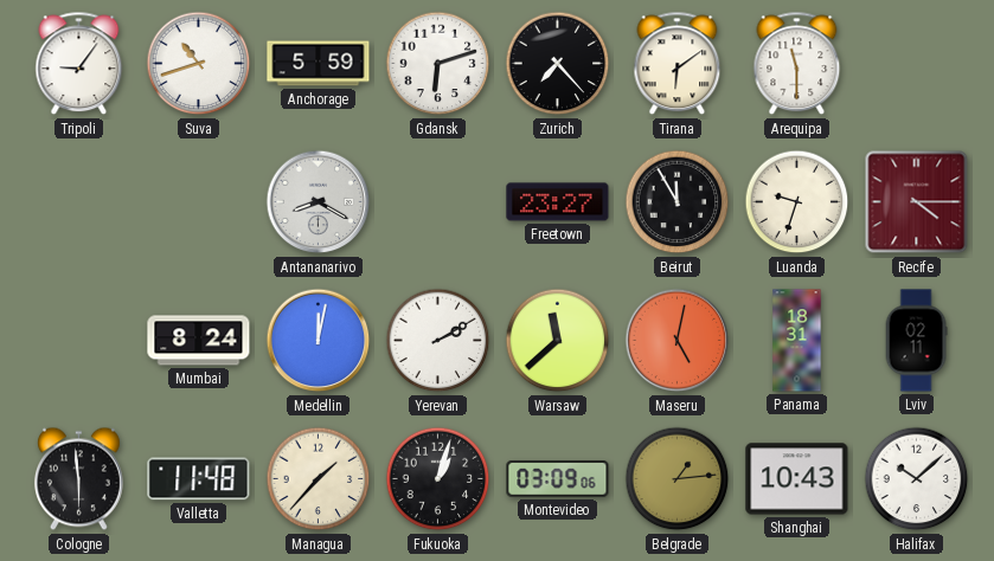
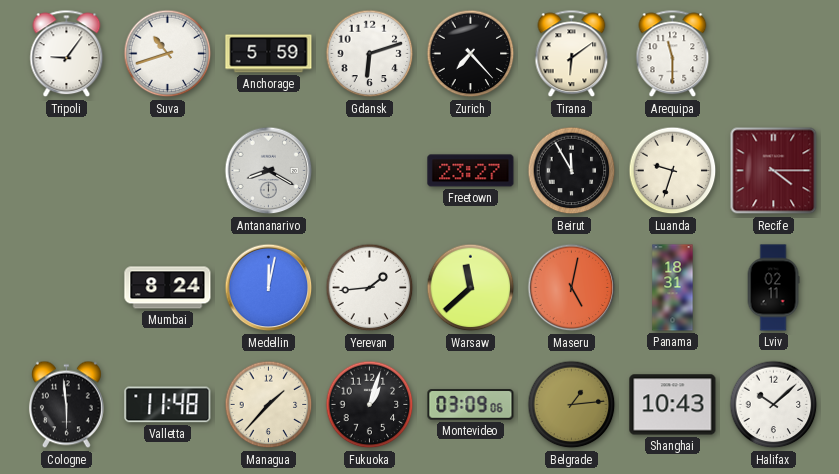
Yerevan: 2:10 -> 1:44 (370, 288)
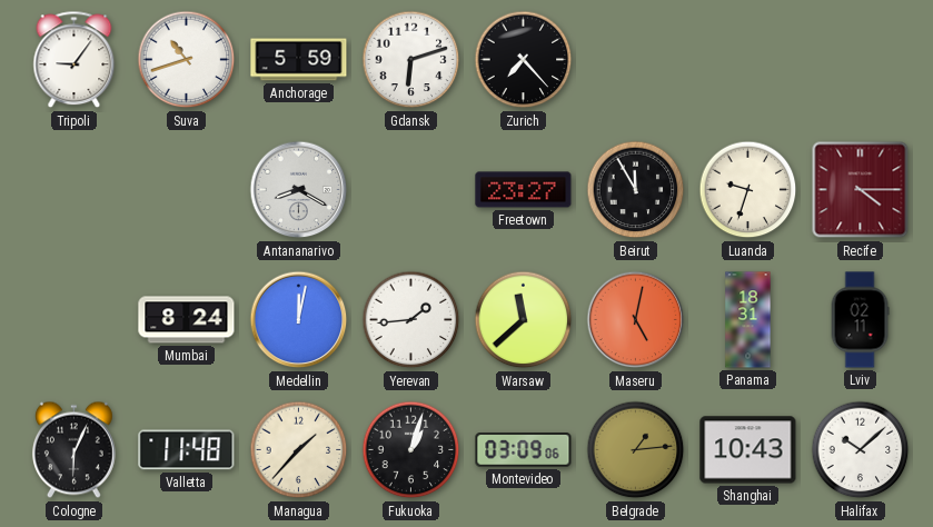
Tirana: 6:09 -> none (572, 54)
Arequipa: 11:30 -> none (673, 54)
Cologne: 5:59 -> 6:04 (73, 450)
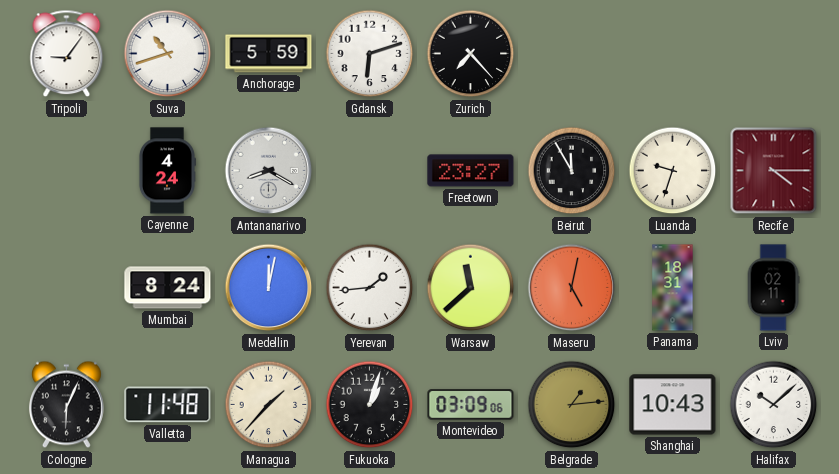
Cayenne: none -> 4:24 (167, 171)
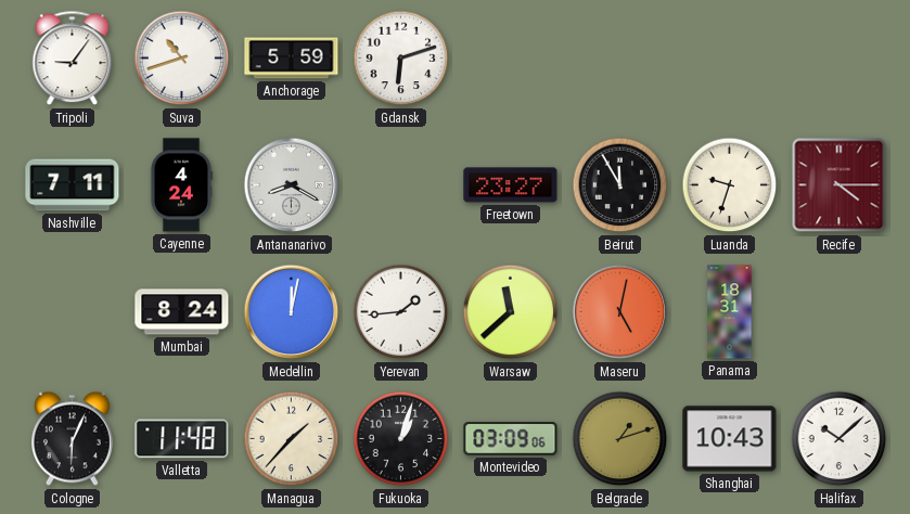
Zurich: 7:23 -> none (471, 54)
Nashville: none -> 7:11 (73, 185)
Lviv: 02:11 -> none (773, 288)
Belgrade: 1:14 -> 1:12 (620, 439)
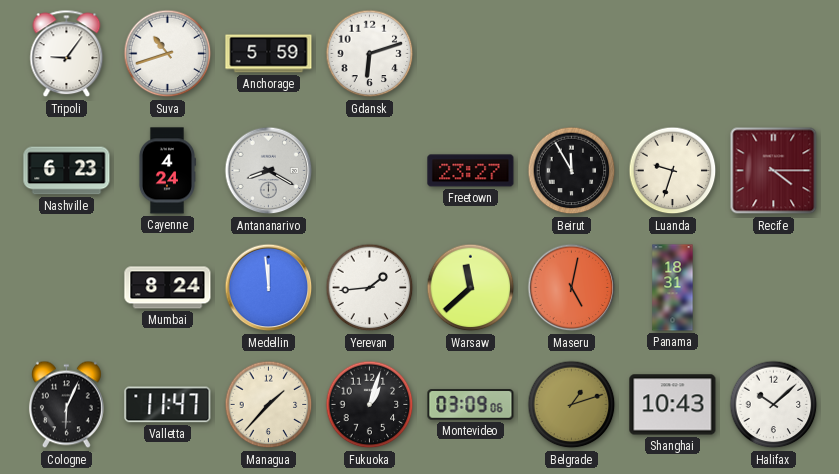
Nashville: 7:11 -> 6:23 (67, 171)
Medellin: 12:02 -> 11:59 (269, 288)
Valletta: 11:48 -> 11:47 (168, 405)
